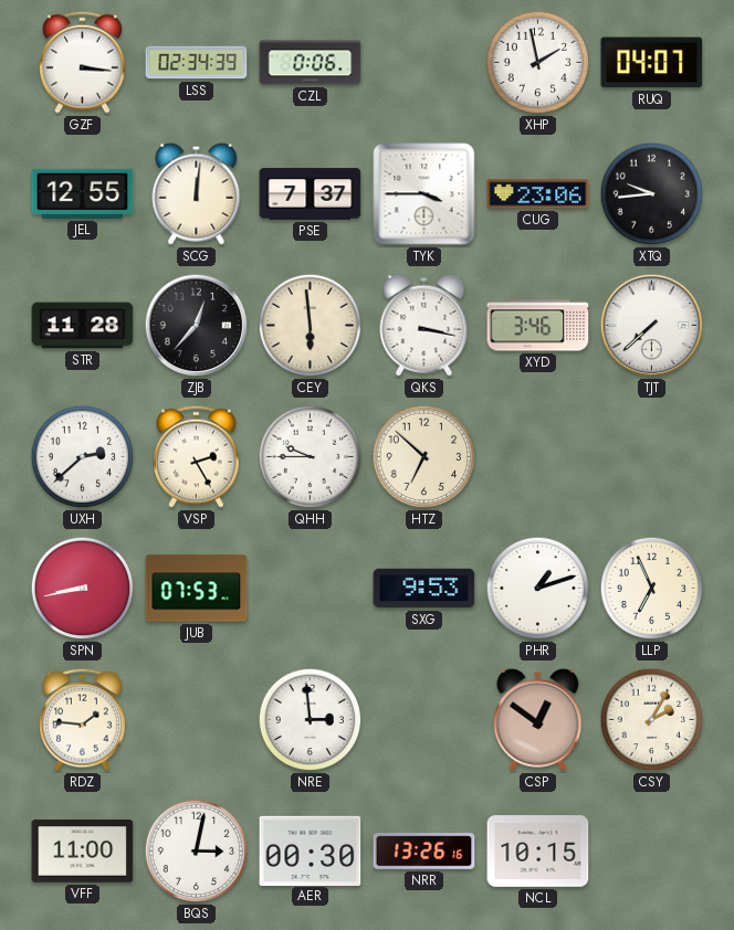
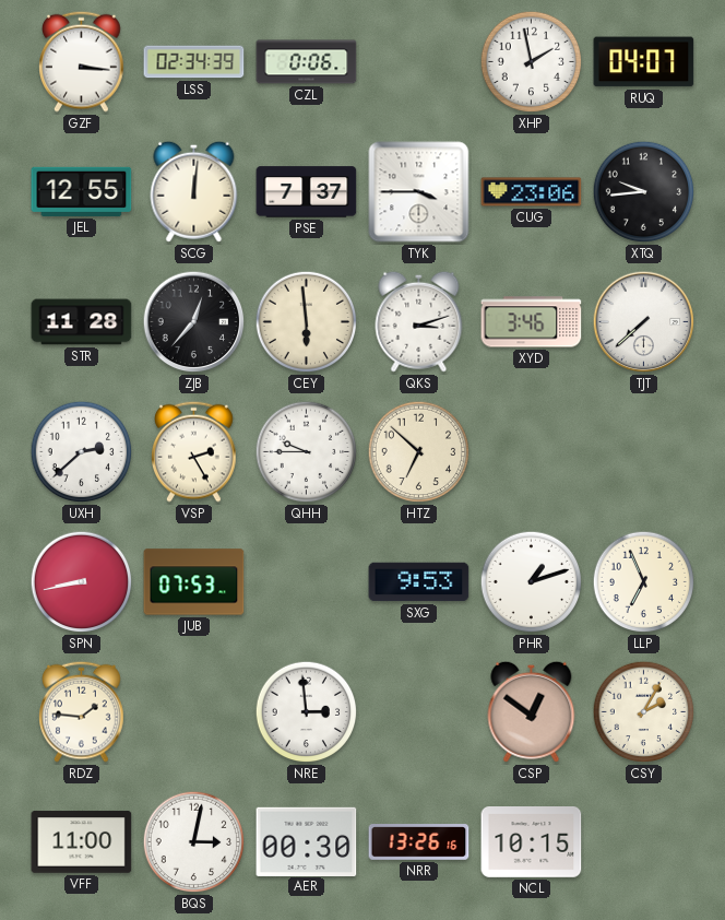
QKS: 3:17 -> 3:12 (419, 321)
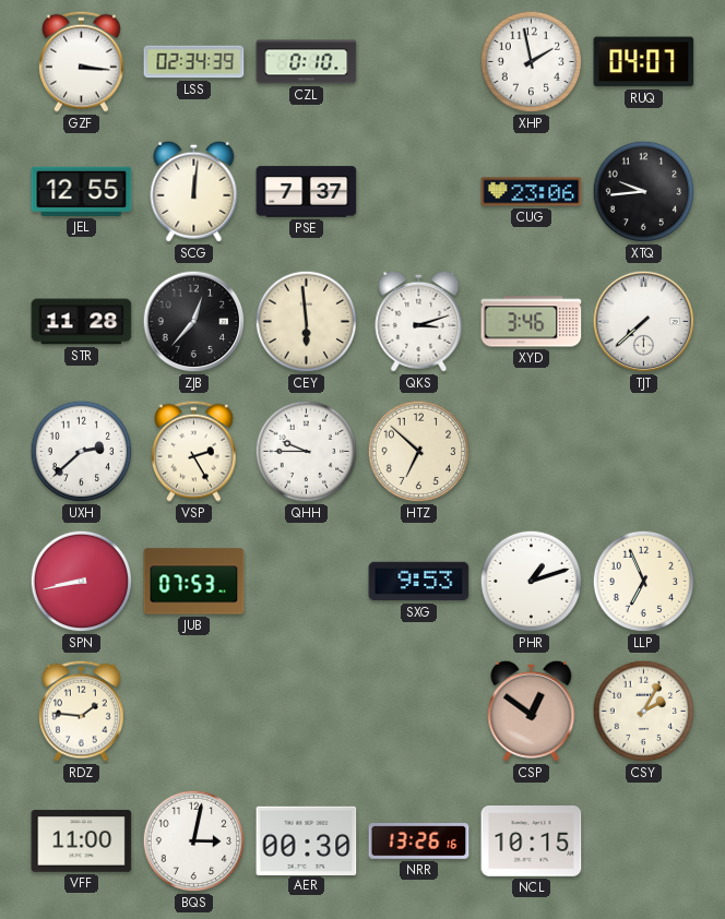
CZL: 0:06 -> 0:10 (307, 62)
TYK: 3:45 -> none (419, 192)
NRE: 2:59 -> none (307, 712)
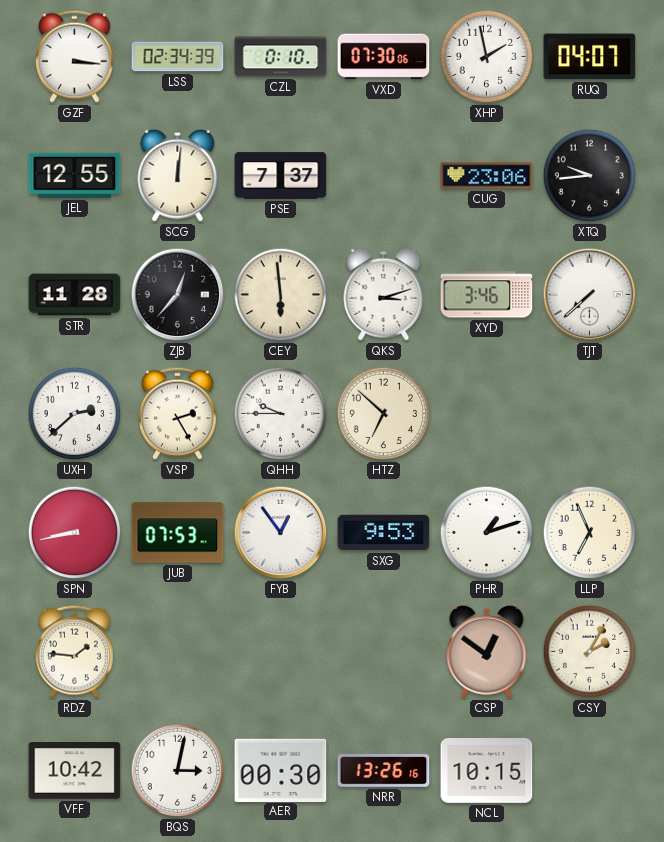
VXD: none -> 07:30 (384, 57)
FYB: none -> 12:54 (281, 533)
VFF: 11:00 -> 10:42 (75, 771)
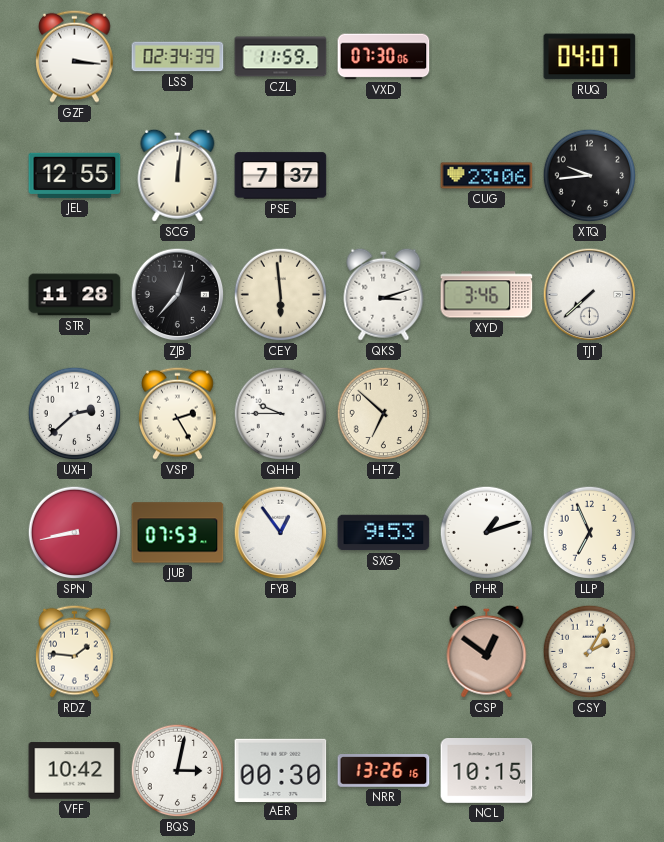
CZL: 0:10 -> 11:59 (281, 57)
XHP: 1:58 -> none (487, 57)
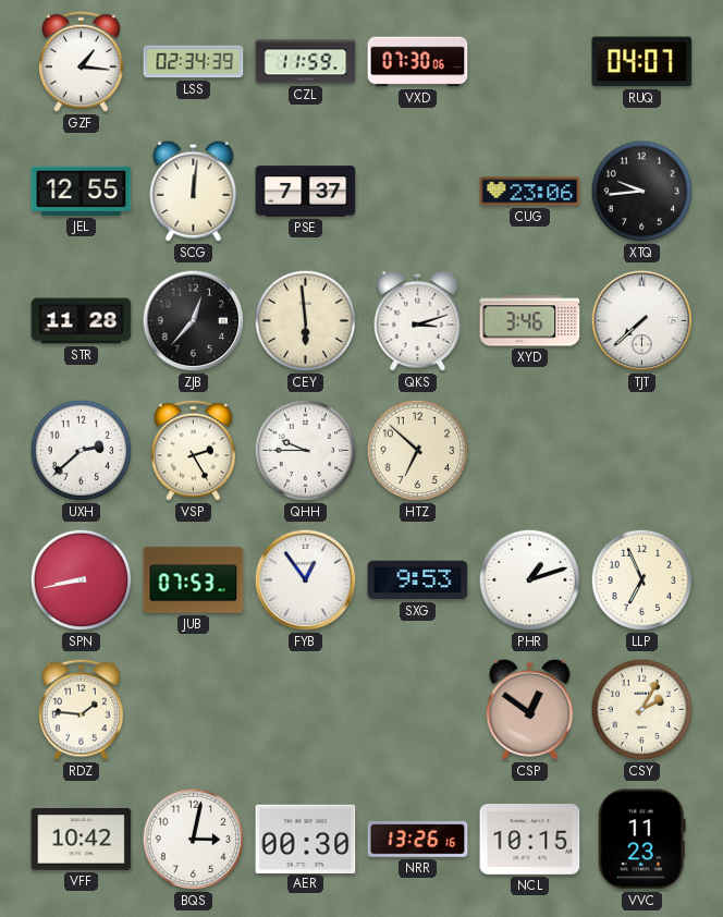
GZF: 3:16 -> 1:16 (82, 61)
VVC: none -> 11:23 (641, 840)
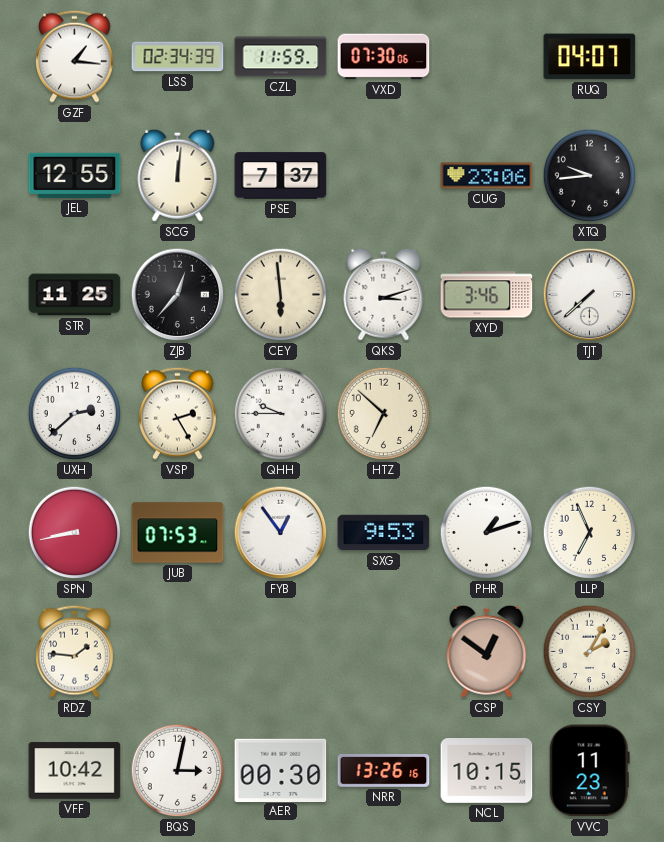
STR: 11:28 -> 11:25 (75, 295)
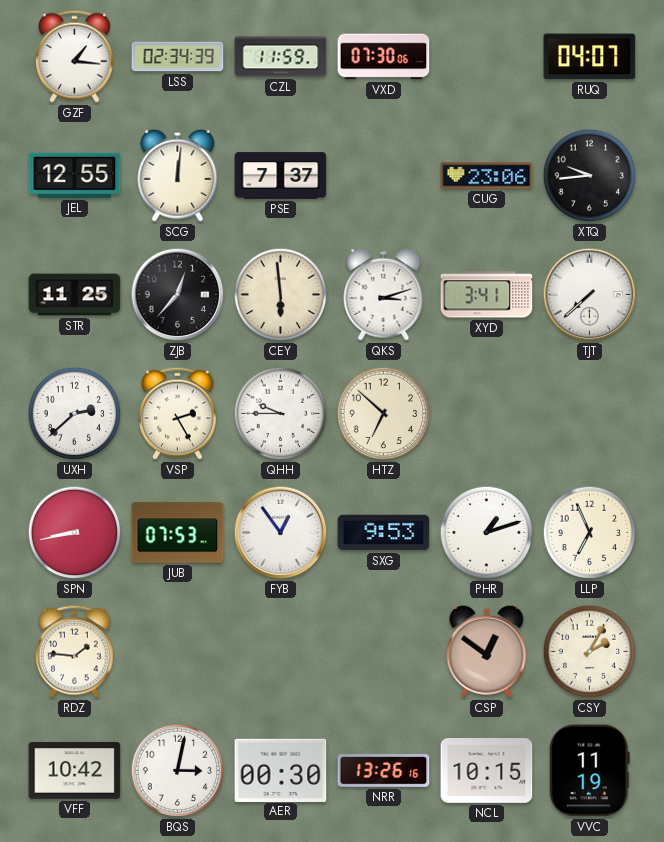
XYD: 3:46 -> 3:41 (487, 295)
VVC: 11:23 -> 11:19 (589, 771)
